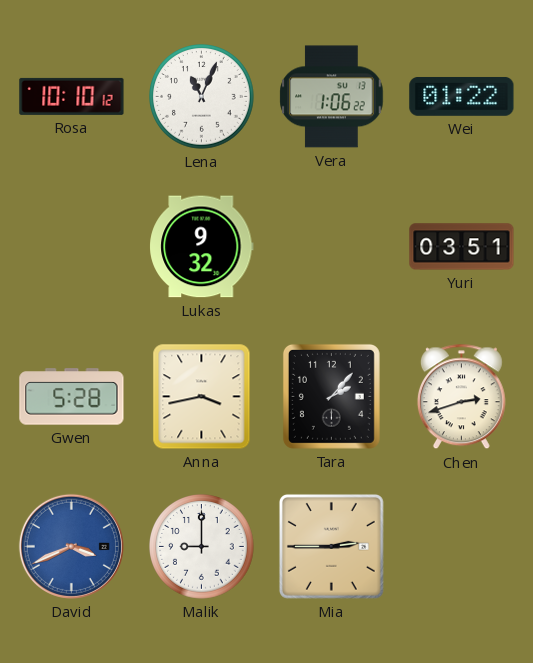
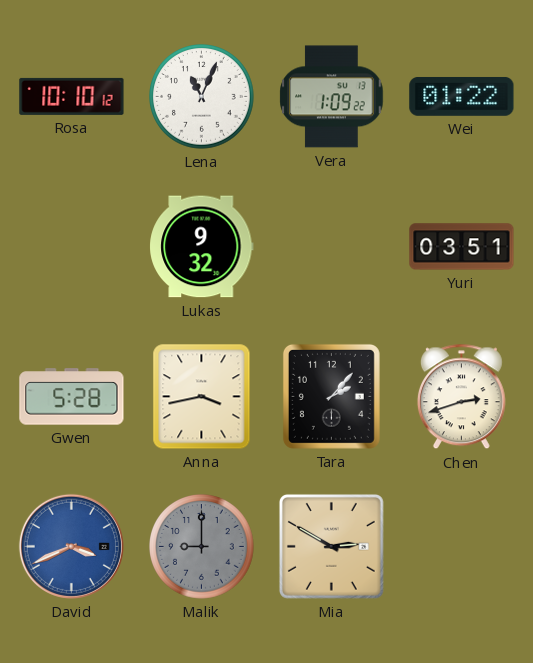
Vera: 1:06 -> 1:09 (332, 97)
Malik dial: white -> grey (202, 547)
Mia: 2:45 -> 2:50 (331, 546)
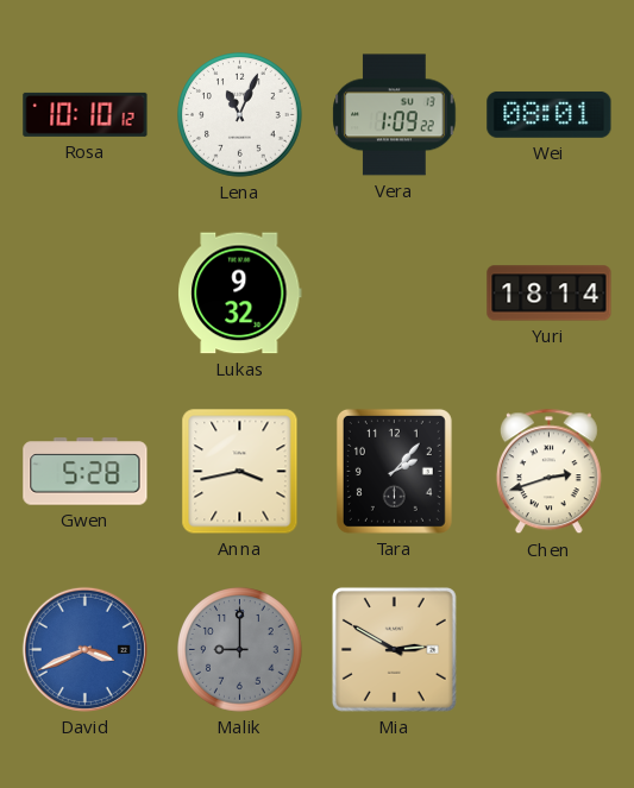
Wei: 01:22 -> 08:01 (550, 115)
Yuri: 03:51 -> 18:14 (550, 294)
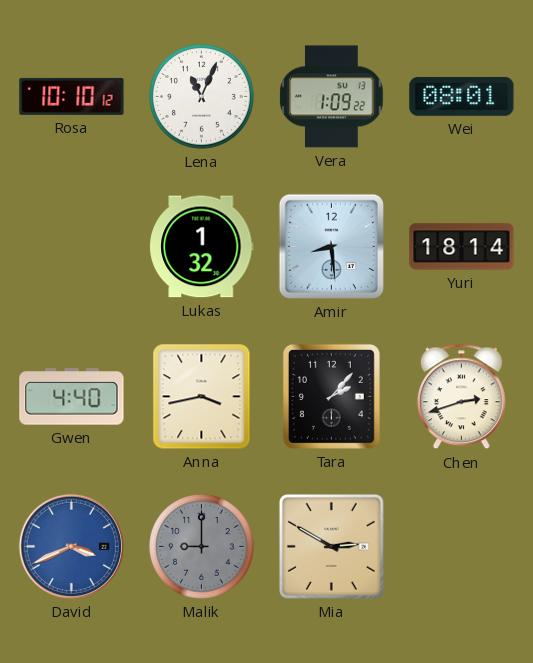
Lukas: 9:32 -> 1:32 (202, 247)
Amir: none -> 8:29 (331, 246)
Gwen: 5:28 -> 4:40 (72, 397)
